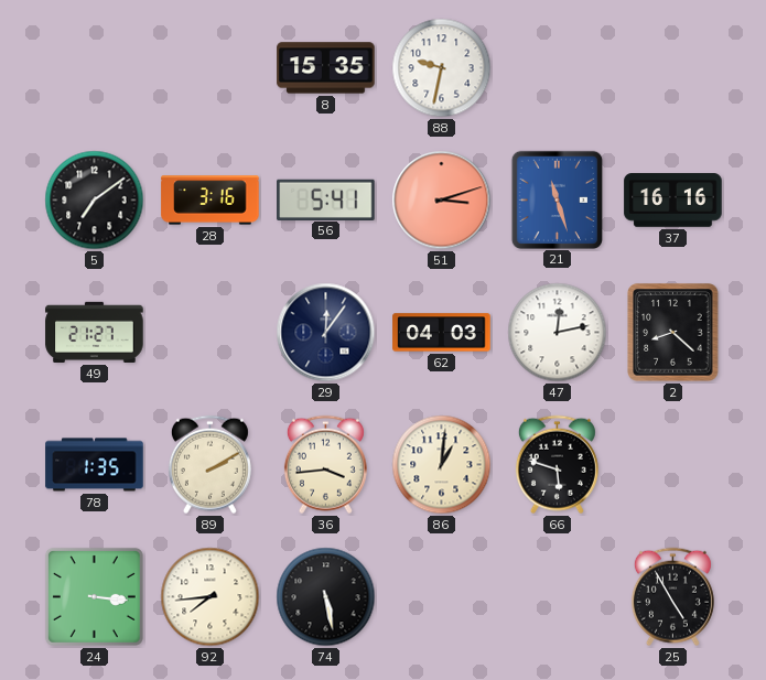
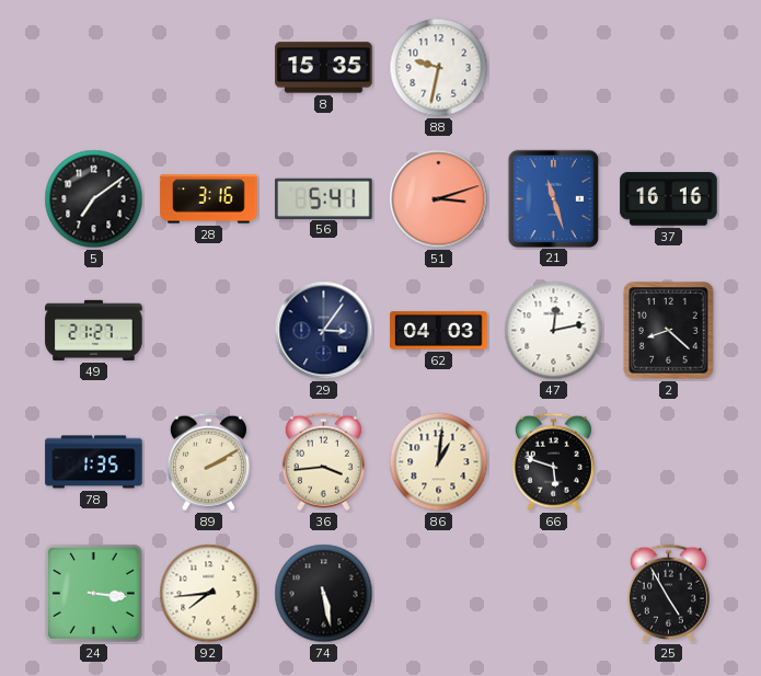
29: 12:06 -> 3:06 (324, 331)
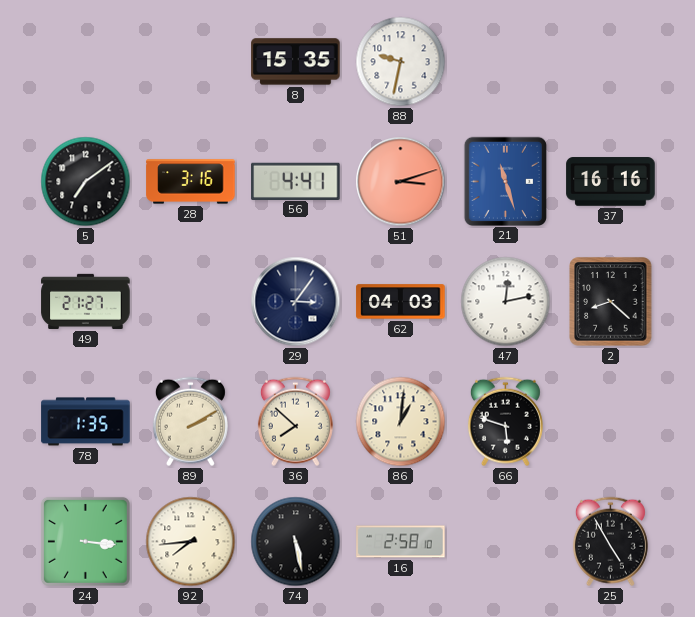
56: 5:41 -> 4:41 (296, 181)
36: 3:44 -> 7:52 (295, 422)
16: none -> 2:58 (401, 542)
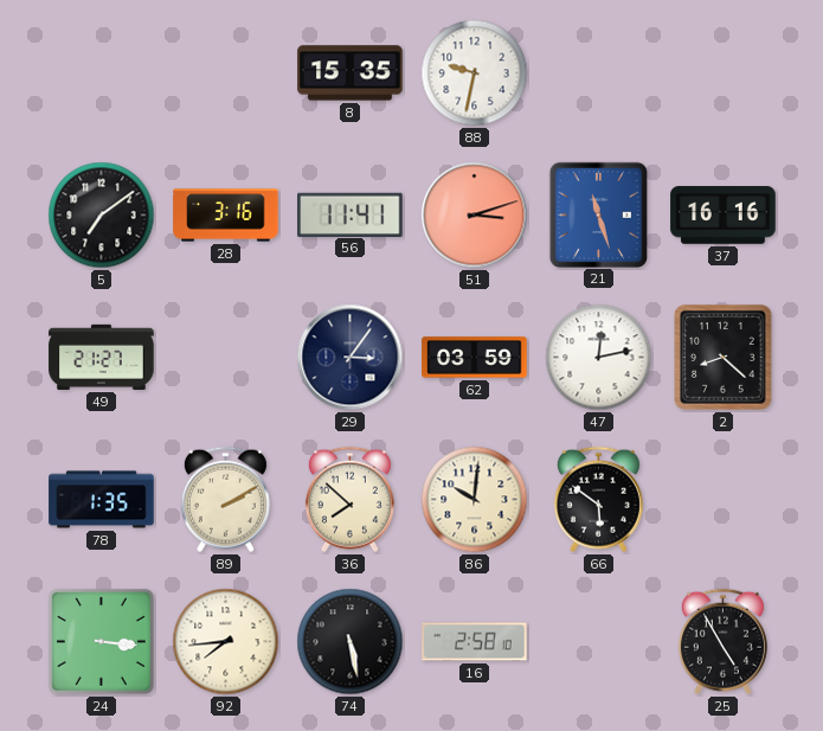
56: 4:41 -> 11:41 (351, 214)
62: 04:03 -> 03:59 (475, 358)
86: 1:01 -> 10:01 (475, 500)
66: 5:48 -> 5:51 (598, 500)
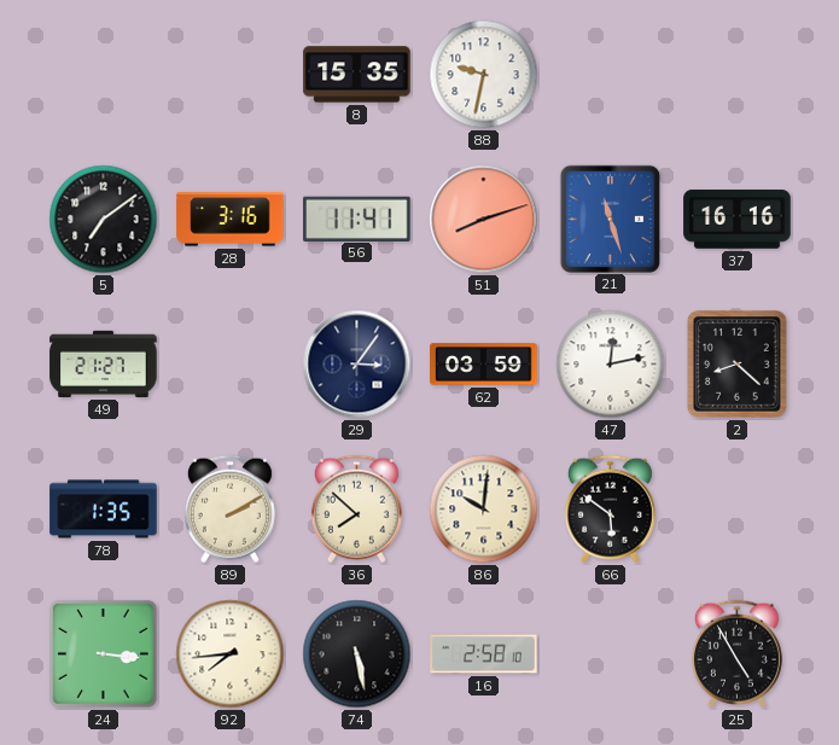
51: 3:12 -> 8:12 (484, 220)
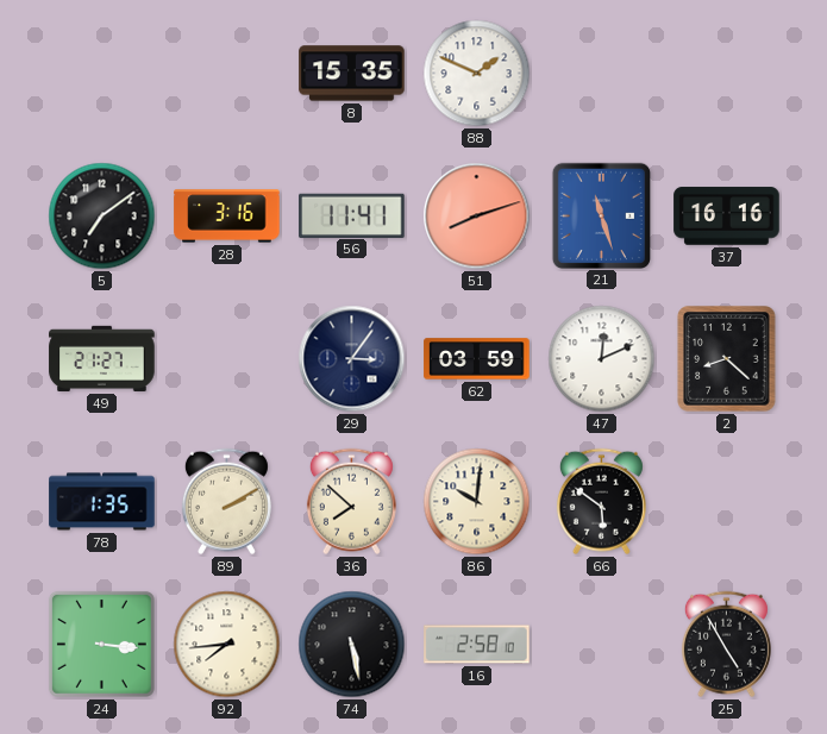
88: 9:32 -> 1:49 (477, 74)
47: 12:13 -> 12:11 (602, 359)
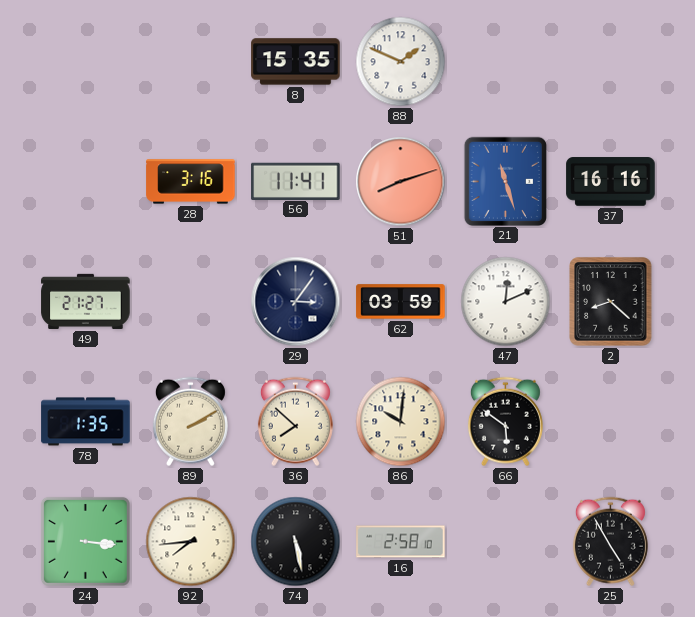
5: 7:09 -> none (102, 217)
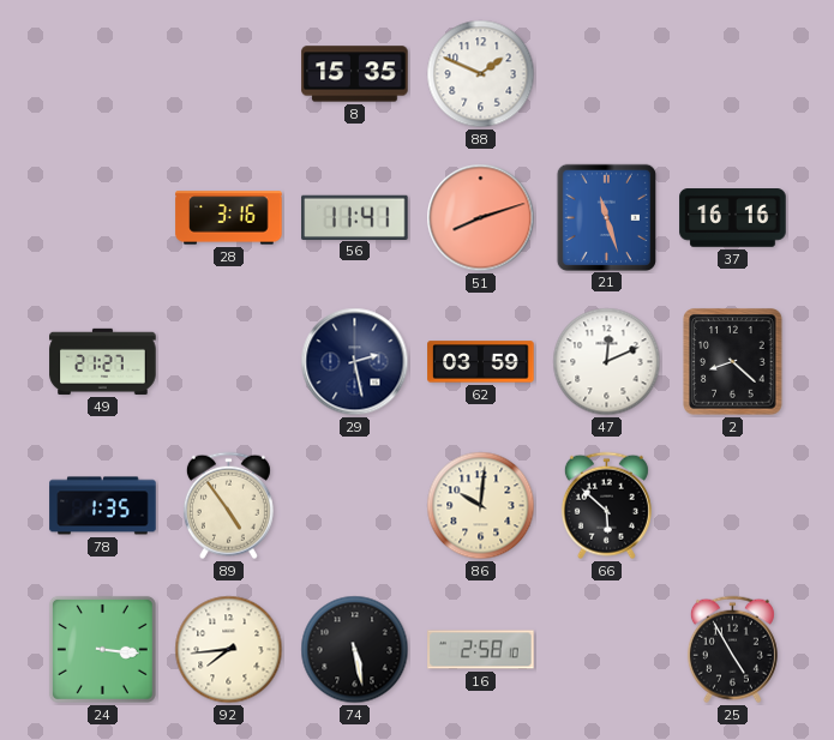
29: 3:06 -> 2:28 (355, 362)
89: 2:10 -> 4:54 (228, 506)
36: 7:52 -> none (295, 422)
66: 5:51 -> 5:52 (606, 506)
